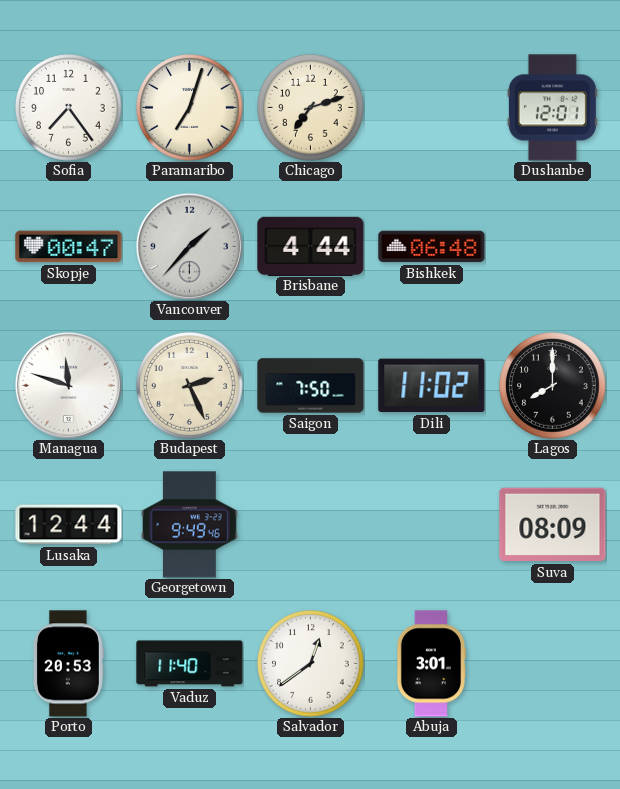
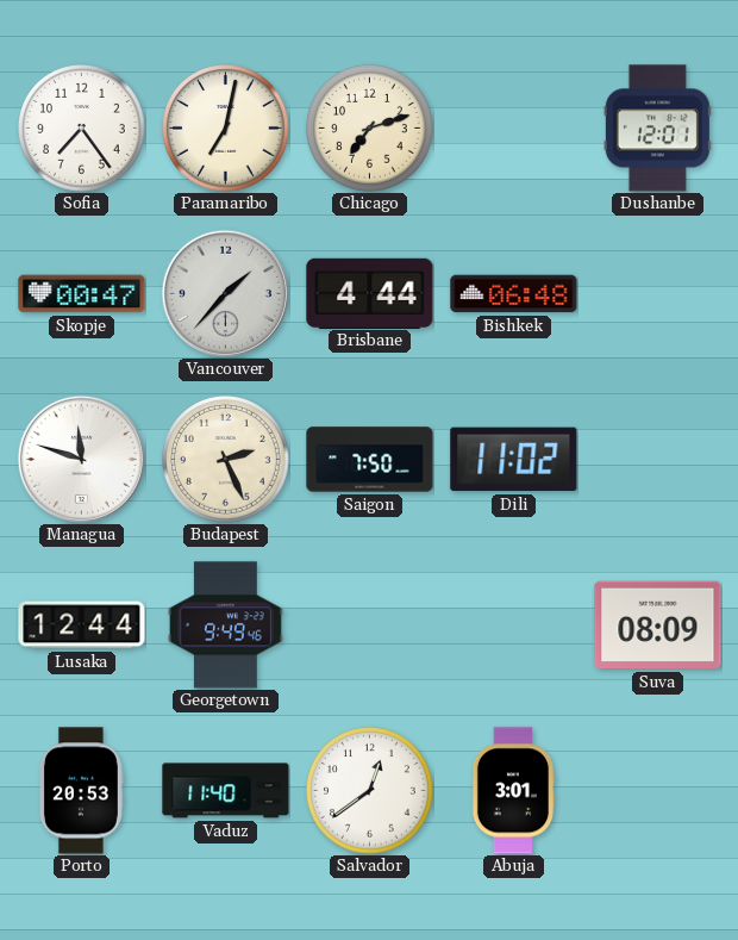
Paramaribo: 7:03 -> 7:02 (226, 129)
Lagos: 8:00 -> none (553, 386)
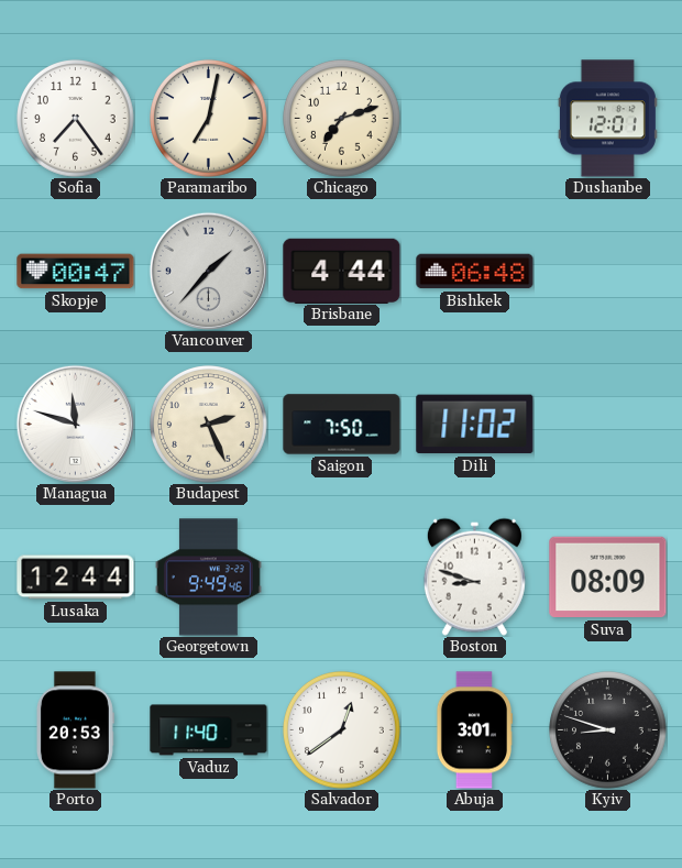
Boston: none -> 8:48 (474, 576)
Kyiv: none -> 8:48 (608, 730)
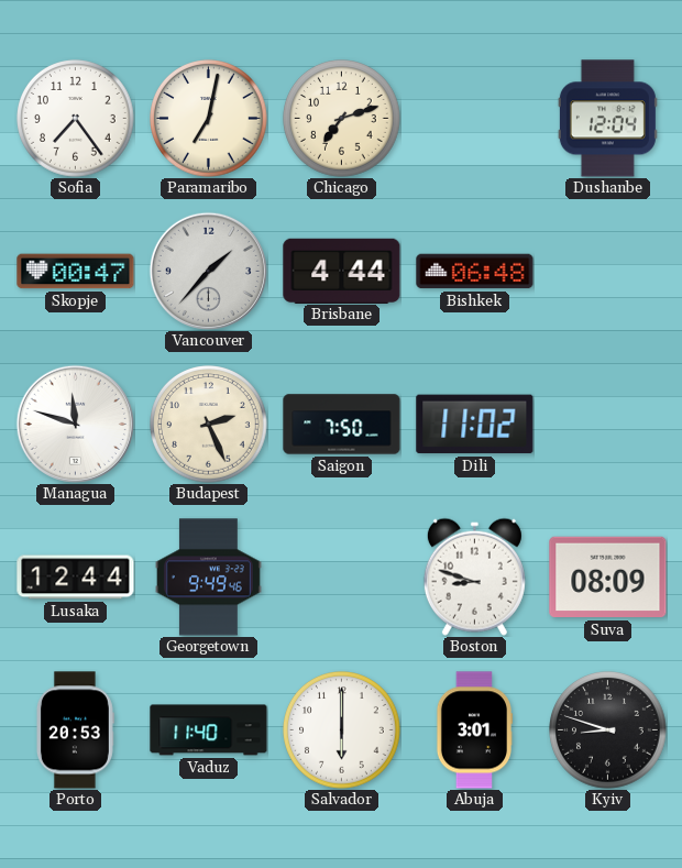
Dushanbe: 12:01 -> 12:04 (607, 119)
Salvador: 12:39 -> 6:00 (342, 730)
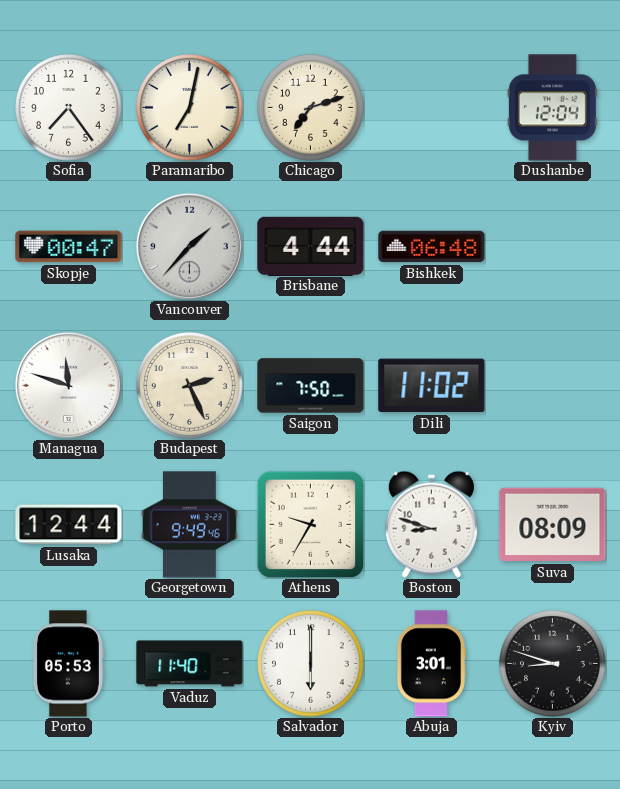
Athens: none -> 9:35 (310, 524)
Porto: 20:53 -> 05:53 (68, 664)
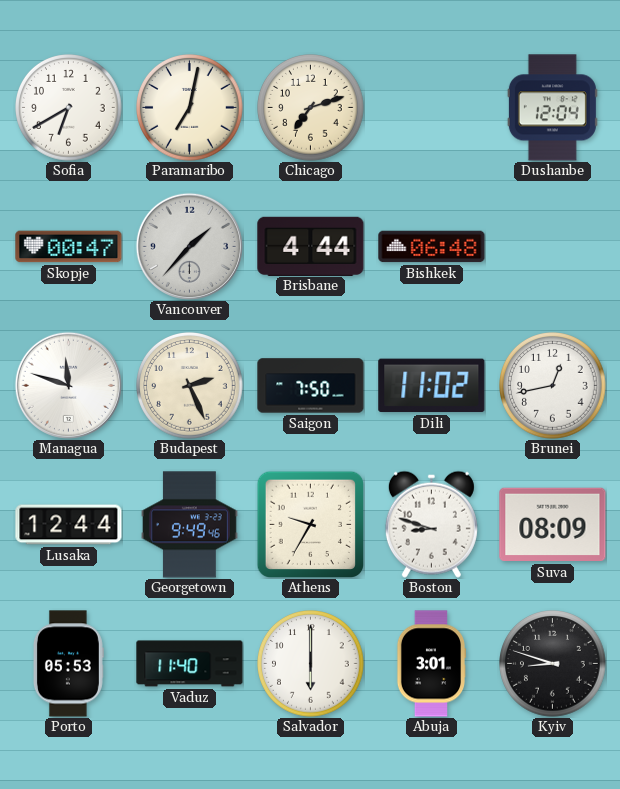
Sofia: 7:24 -> 6:40 (69, 108)
Brunei: none -> 12:43 (553, 386)
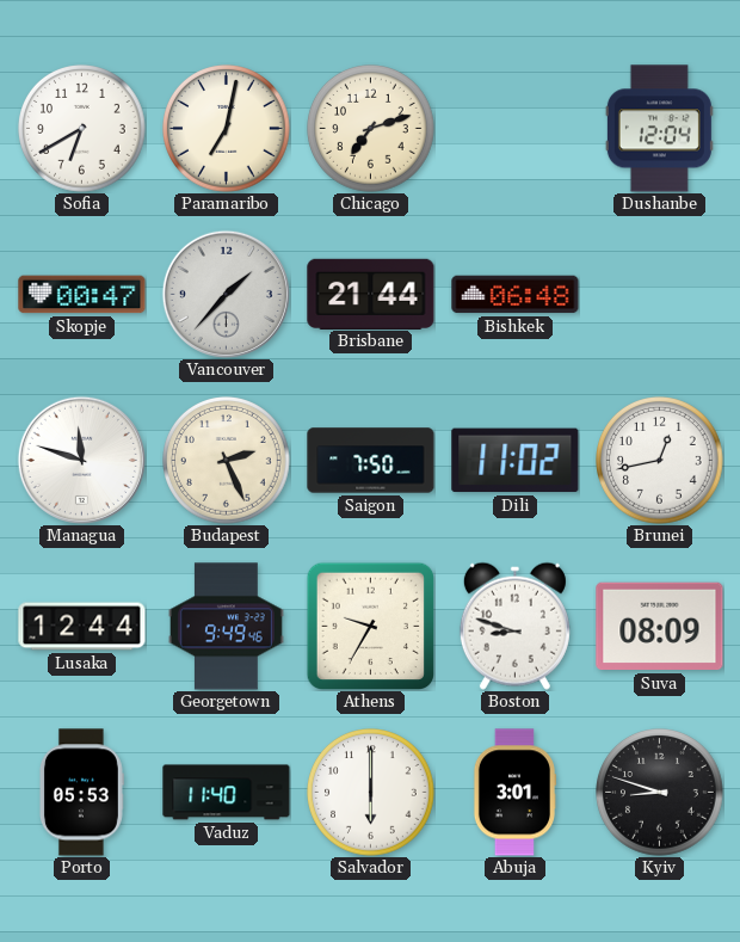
Brisbane: 4:44 -> 21:44 (371, 294)
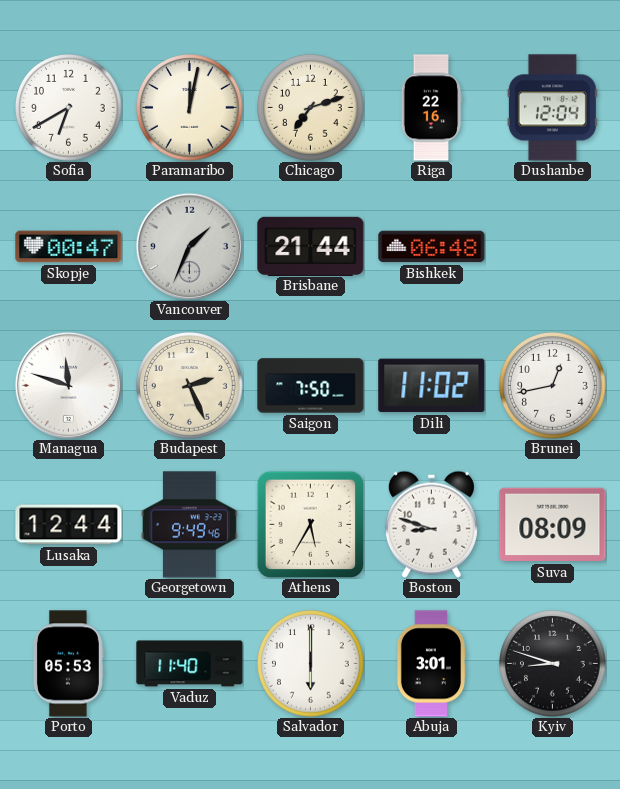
Paramaribo: 7:02 -> 12:02 (190, 108)
Riga: none -> 22:16 (431, 108)
Vancouver: 1:37 -> 1:34 (189, 246)
Athens: 9:35 -> 5:35 (310, 524)
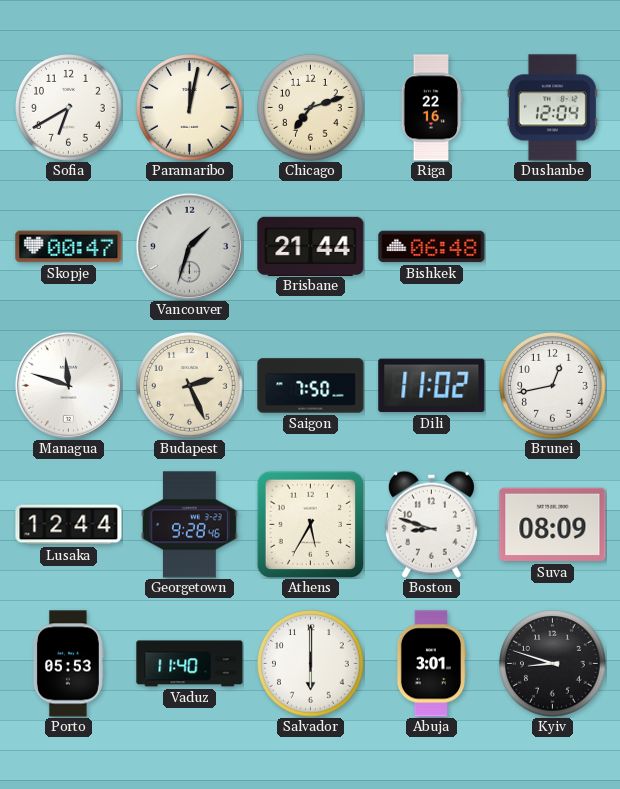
Vancouver: 1:34 -> 1:33 (189, 246)
Georgetown: 9:49 -> 9:28 (189, 525)
